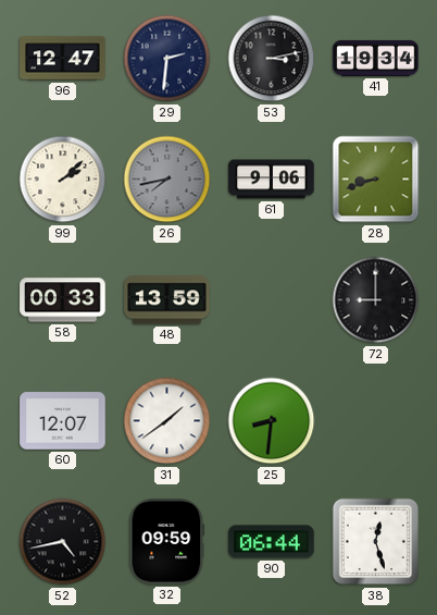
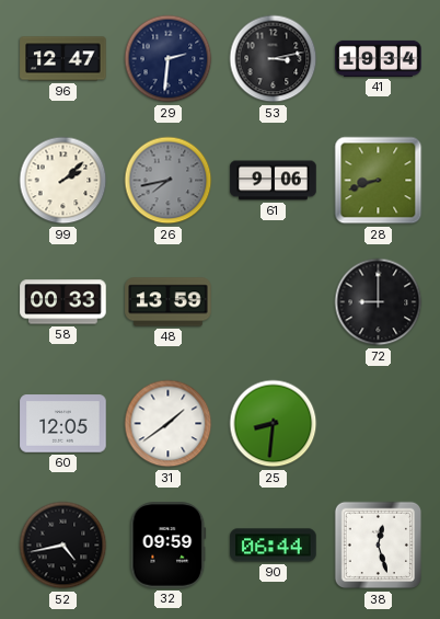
60: 12:07 -> 12:05 (63, 424)
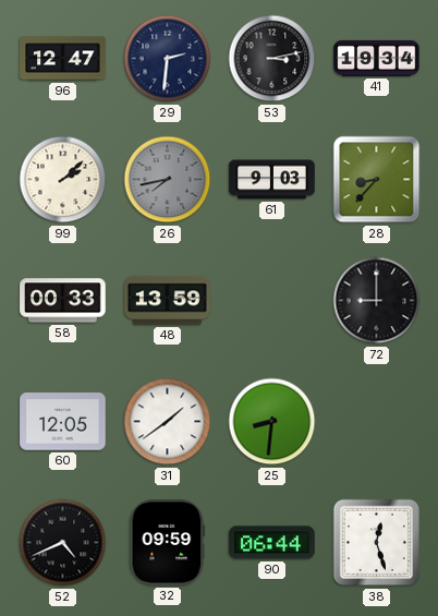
61: 9:06 -> 9:03 (272, 180)
28: 8:42 -> 8:37 (377, 180)
52: 4:43 -> 4:41 (63, 543)
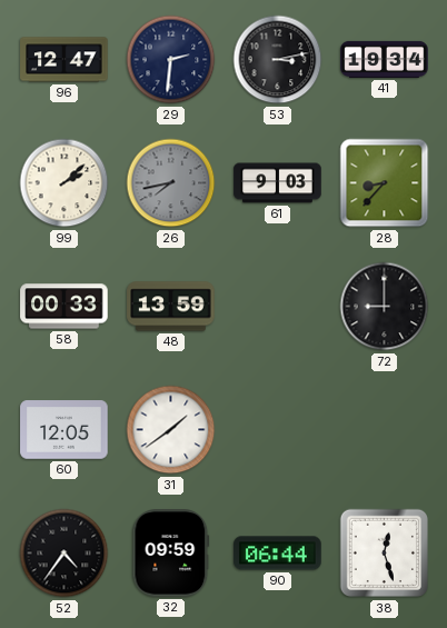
25: 8:31 -> none (272, 422)
52: 4:41 -> 4:36 (64, 554)
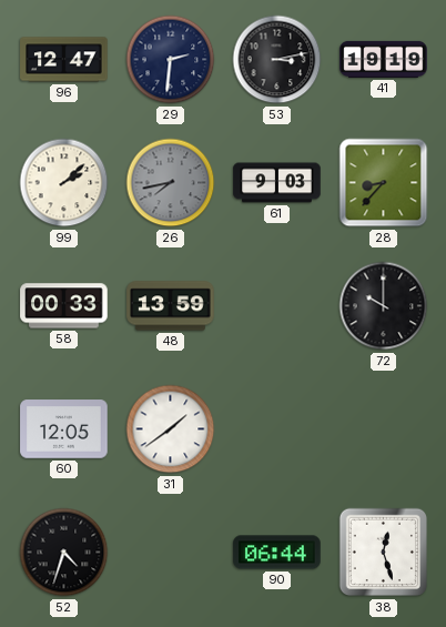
41: 19:34 -> 19:19 (384, 59)
72: 9:00 -> 10:00 (384, 306)
52: 4:36 -> 4:33 (64, 553)
32: 09:59 -> none (171, 554)
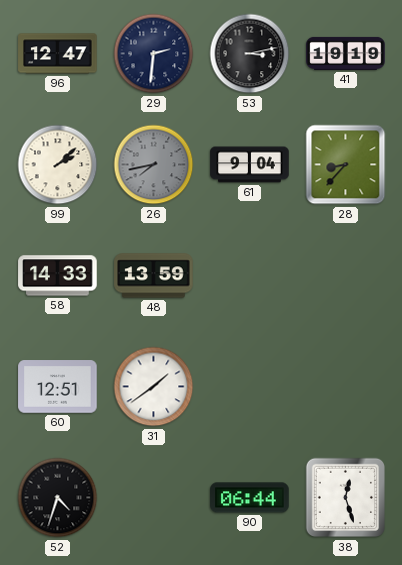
61: 9:03 -> 9:04 (250, 165)
58: 00:33 -> 14:33 (58, 276)
72: 10:00 -> none (384, 306)
60: 12:05 -> 12:51 (58, 387)
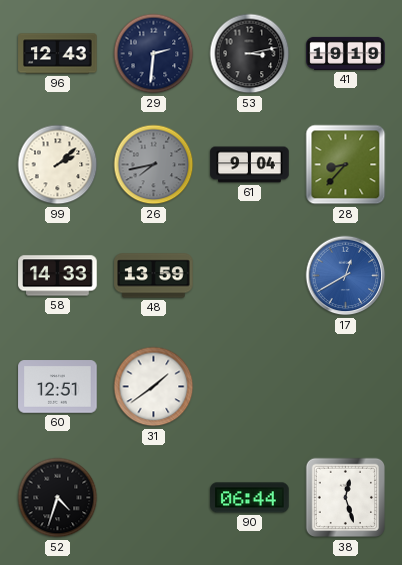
96: 12:47 -> 12:43 (58, 54)
17: none -> 12:40 (346, 276)
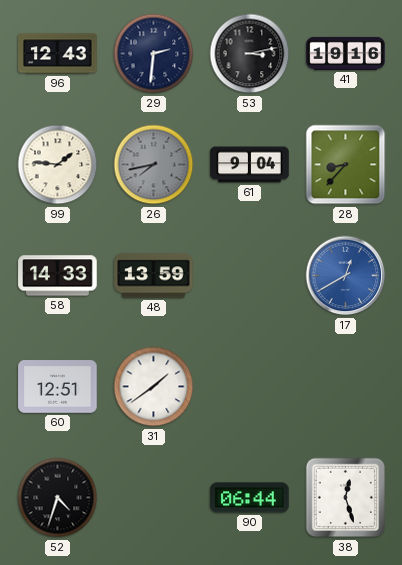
41: 19:19 -> 19:16 (346, 53)
99: 2:08 -> 1:46 (58, 165)
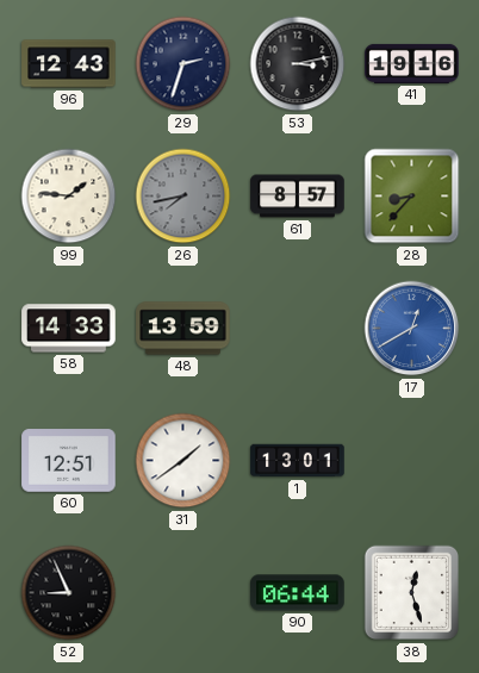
29: 2:31 -> 2:33 (183, 64)
61: 9:04 -> 8:57 (298, 197)
1: none -> 13:01 (298, 461)
52: 4:33 -> 8:56 (69, 593)
